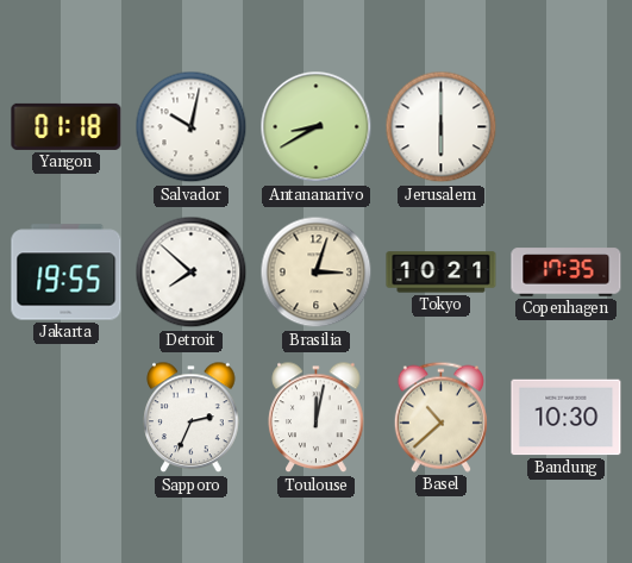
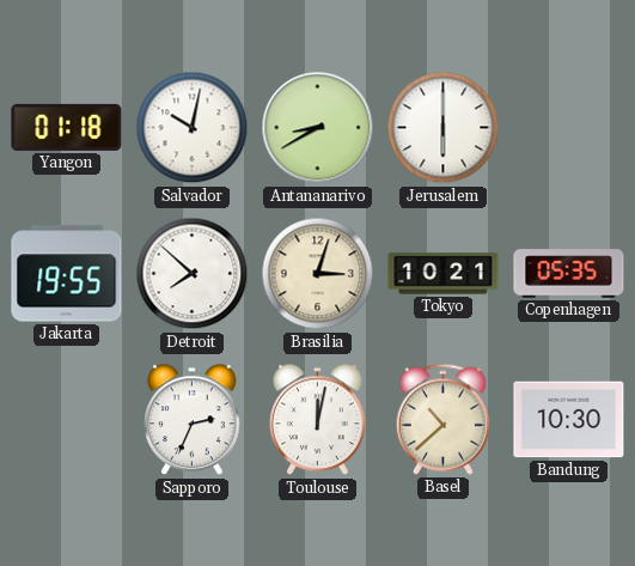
Copenhagen: 17:35 -> 05:35 (569, 274)
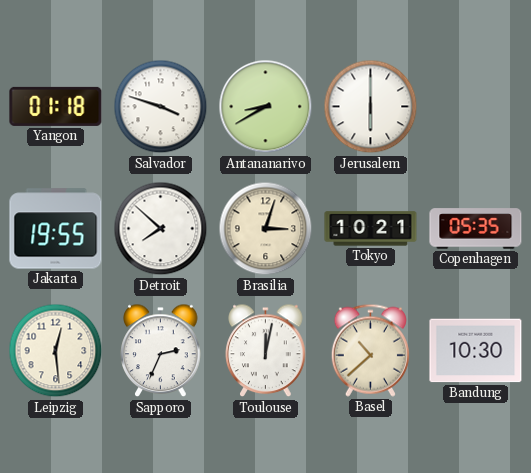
Salvador: 10:02 -> 3:48 (161, 107)
Leipzig: none -> 12:29 (56, 351)
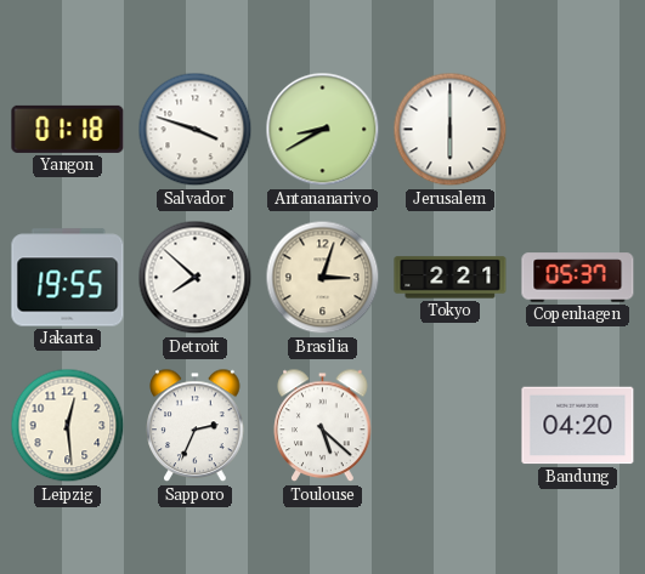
Tokyo: 10:21 -> 2:21 (451, 278)
Copenhagen: 05:35 -> 05:37 (578, 278)
Toulouse: 12:02 -> 5:22 (323, 426)
Basel: 10:38 -> none (370, 350)
Bandung: 10:30 -> 04:20 (578, 426)
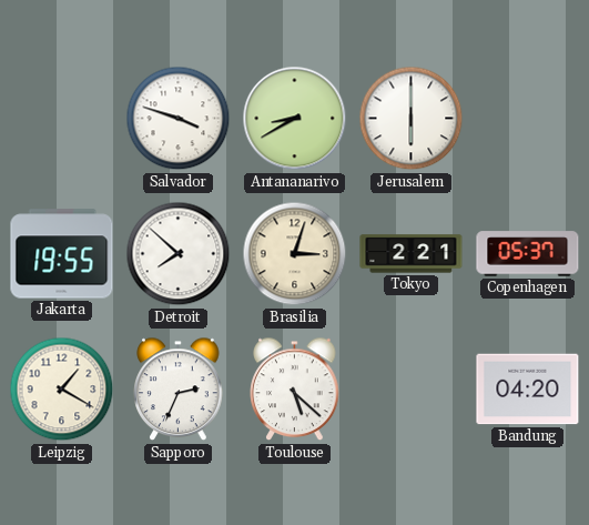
Yangon: 01:18 -> none (68, 129)
Leipzig: 12:29 -> 1:20 (62, 390)
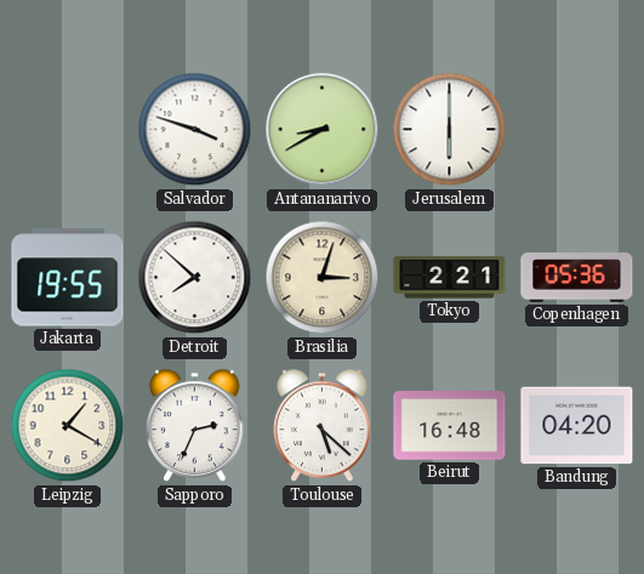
Copenhagen: 05:37 -> 05:36 (577, 278)
Beirut: none -> 16:48 (450, 426)
